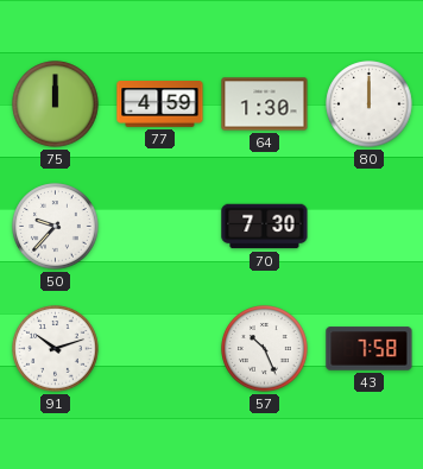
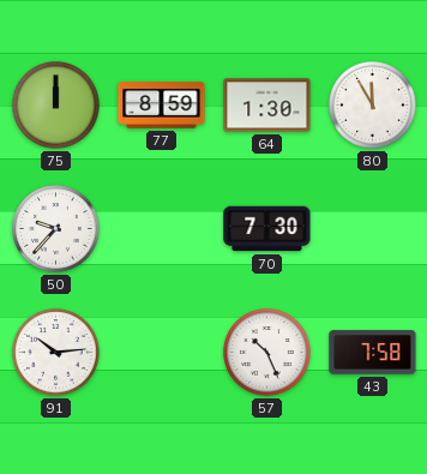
77: 4:59 -> 8:59 (162, 106)
80: 12:00 -> 11:55 (373, 106)
91: 10:12 -> 10:14 (56, 353)
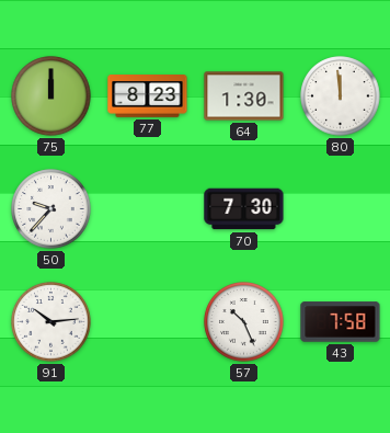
77: 8:59 -> 8:23 (148, 96)
80: 11:55 -> 11:59 (341, 96)
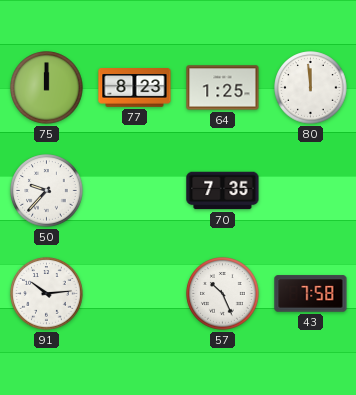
64: 1:30 -> 1:25 (223, 88)
70: 7:30 -> 7:35 (223, 191)
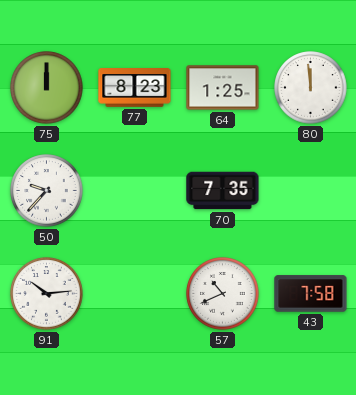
57: 10:26 -> 10:41 (223, 294)
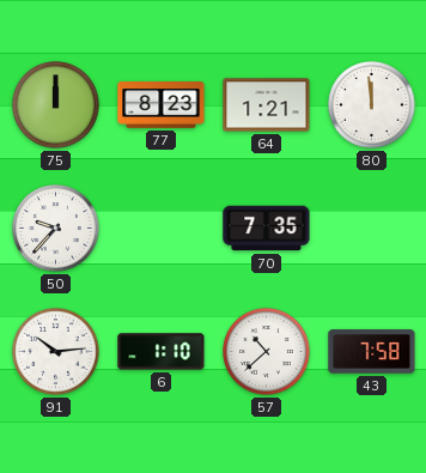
64: 1:25 -> 1:21 (267, 105)
6: none -> 1:10 (162, 352)
57: 10:41 -> 10:38 (267, 352)
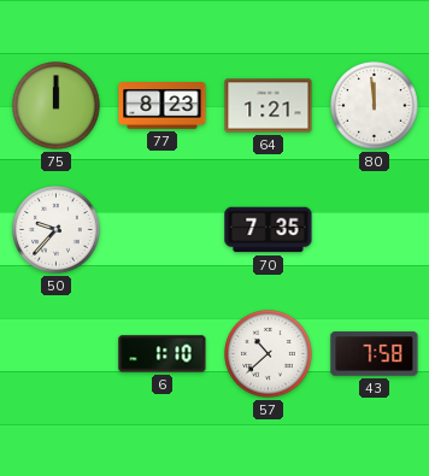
91: 10:14 -> none (56, 352)
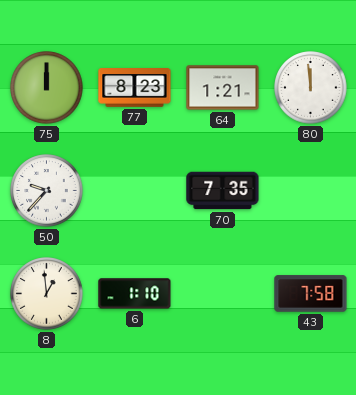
8: none -> 12:59 (47, 294)
57: 10:38 -> none (269, 354)
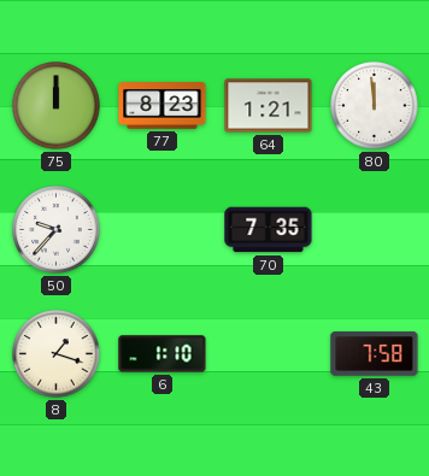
8: 12:59 -> 1:18 (57, 354)
